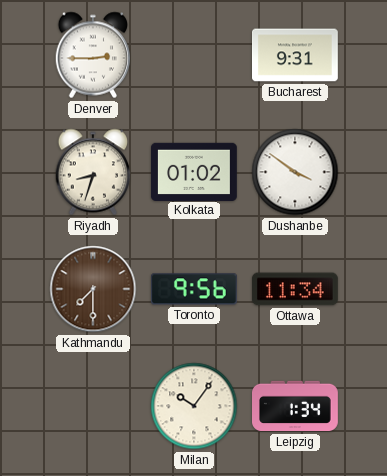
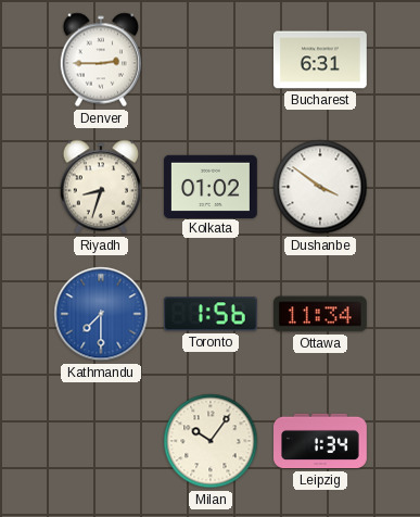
Bucharest: 9:31 -> 6:31 (321, 60)
Kathmandu dial: brown -> blue (101, 314)
Toronto: 9:56 -> 1:56 (211, 314)
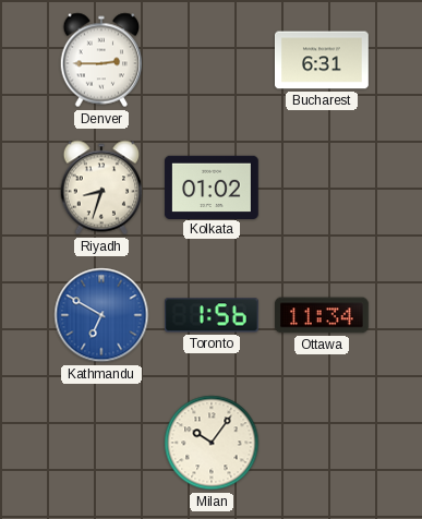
Dushanbe: 3:51 -> none (320, 187)
Kathmandu: 7:30 -> 6:50 (101, 315)
Leipzig: 1:34 -> none (321, 441)
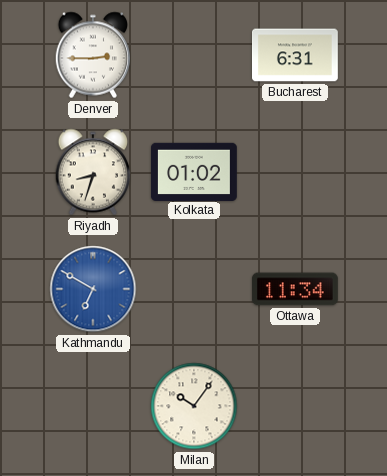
Toronto: 1:56 -> none (212, 315)
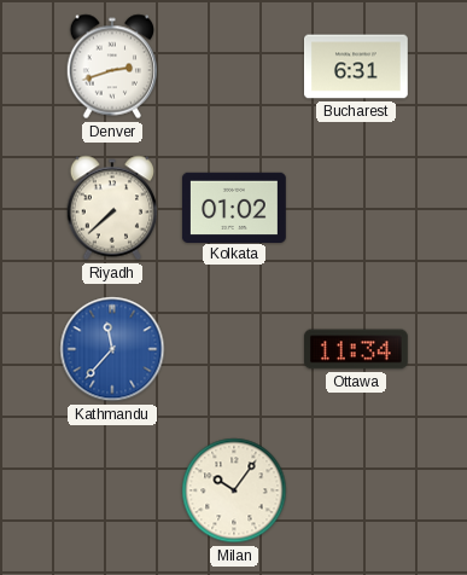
Denver: 2:45 -> 2:42 (112, 66)
Riyadh: 8:33 -> 7:38 (112, 208)
Kathmandu: 6:50 -> 11:37 (112, 349)
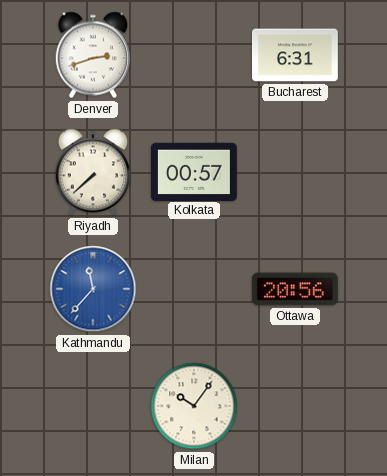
Kolkata: 01:02 -> 00:57 (194, 171)
Ottawa: 11:34 -> 20:56 (295, 289)
